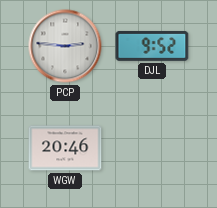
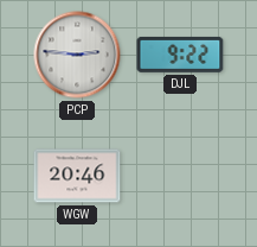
DJL: 9:52 -> 9:22 (180, 55)
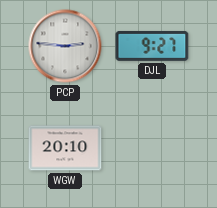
DJL: 9:22 -> 9:27 (152, 46)
WGW: 20:46 -> 20:10 (65, 148)
